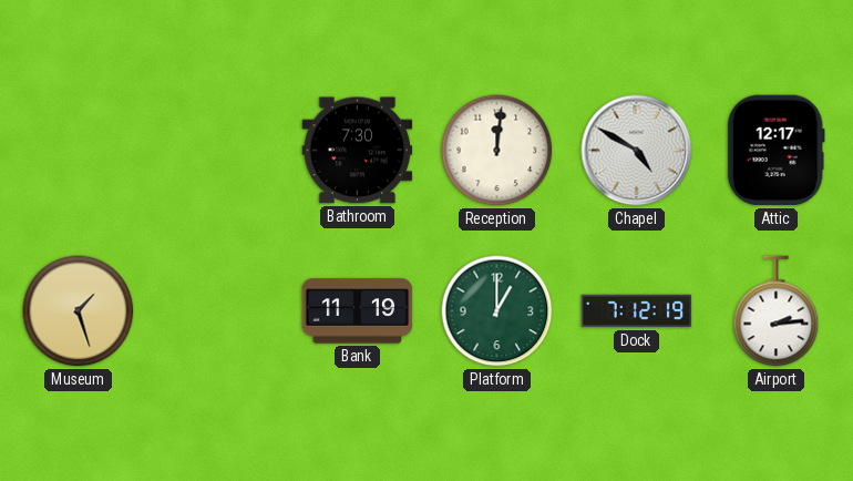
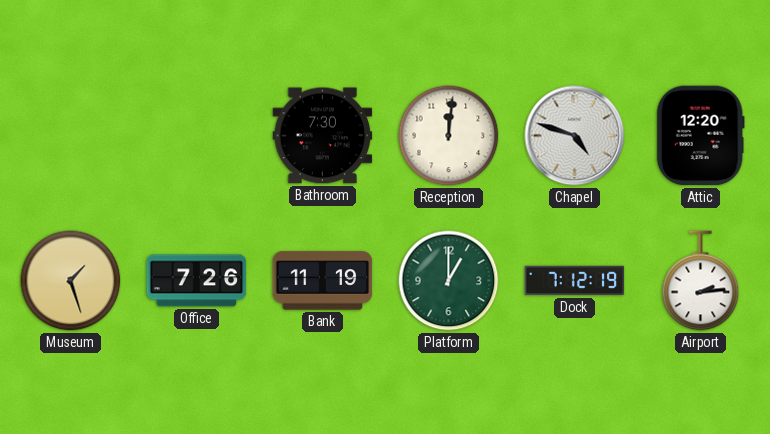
Chapel: 4:50 -> 4:48 (575, 136)
Attic: 12:17 -> 12:20 (700, 136)
Office: none -> 7:26 (197, 281)
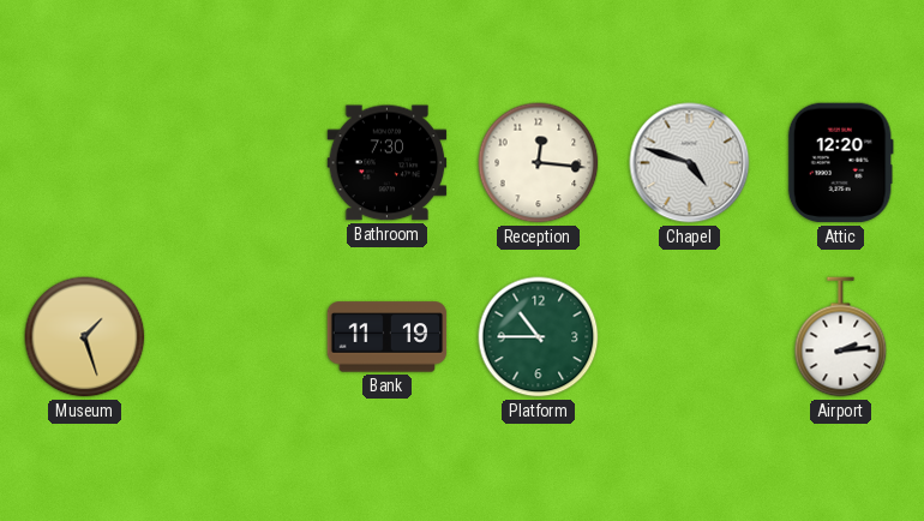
Reception: 12:01 -> 12:16 (539, 163)
Office: 7:26 -> none (197, 281)
Platform: 1:00 -> 10:45 (539, 337)
Dock: 7:12 -> none (575, 281)
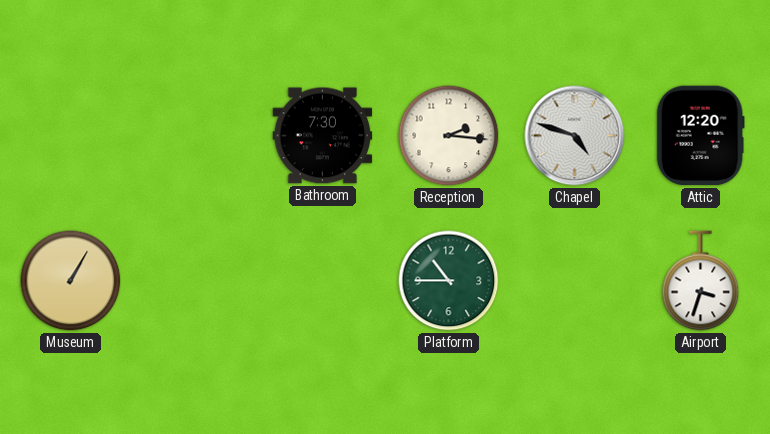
Reception: 12:16 -> 2:16 (449, 136)
Museum: 1:27 -> 1:05 (71, 281)
Bank: 11:19 -> none (388, 337)
Airport: 2:14 -> 3:33 (701, 281)
